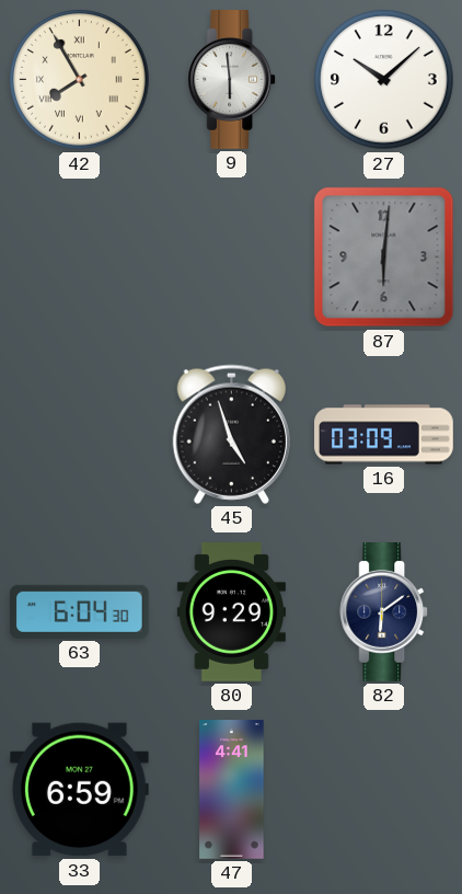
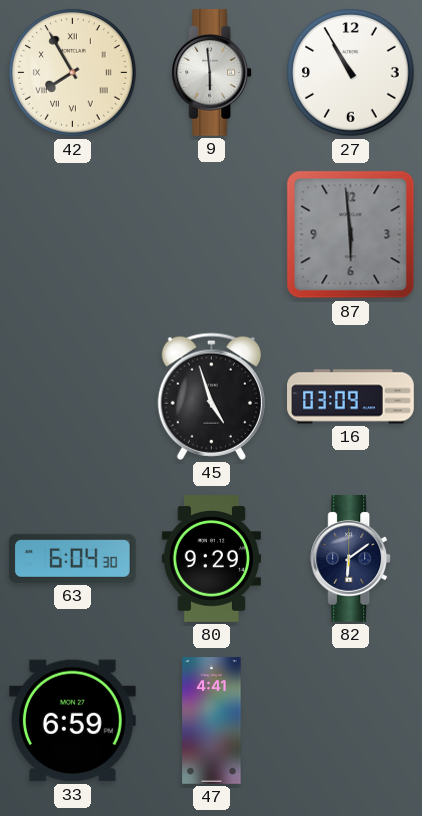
27: 10:08 -> 10:55 (351, 73)
87: 6:01 -> 5:59 (351, 235)
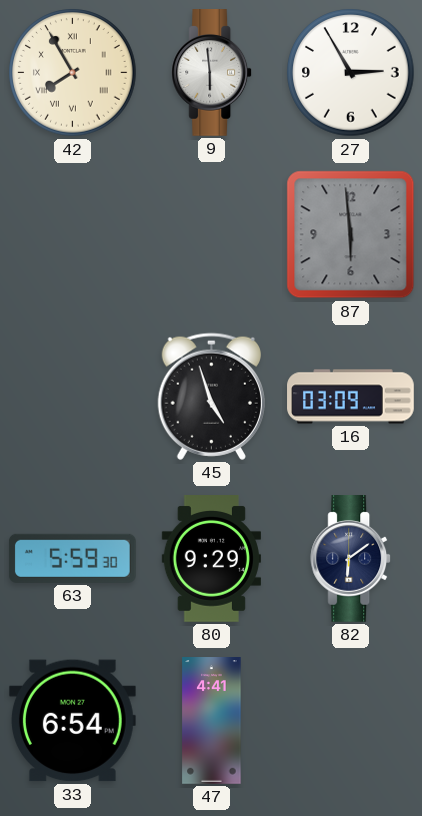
27: 10:55 -> 2:55 (351, 73)
63: 6:04 -> 5:59 (72, 558)
33: 6:59 -> 6:54 (72, 721)
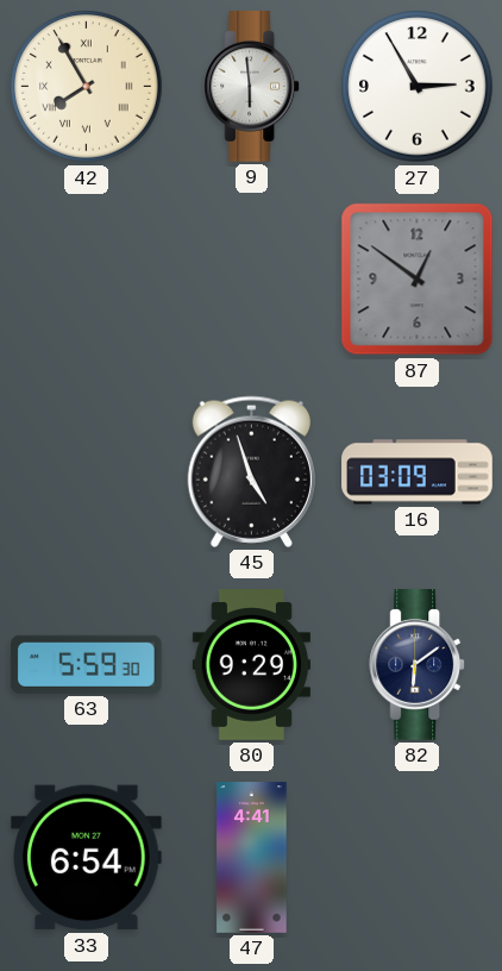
87: 5:59 -> 12:51 (418, 280)
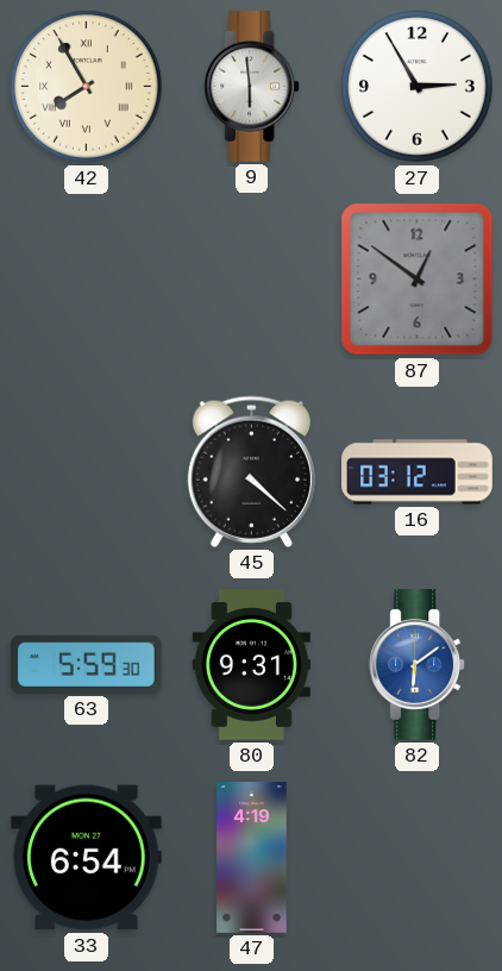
45: 4:57 -> 4:22 (251, 471)
16: 03:09 -> 03:12 (418, 472)
80: 9:29 -> 9:31 (251, 665)
82 dial: navy -> blue (418, 665)
47: 4:41 -> 4:19 (252, 858)
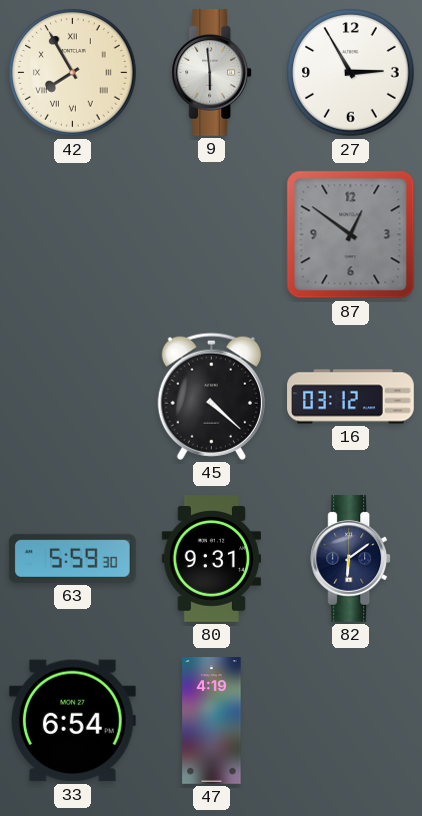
82 dial: blue -> navy (351, 559)
